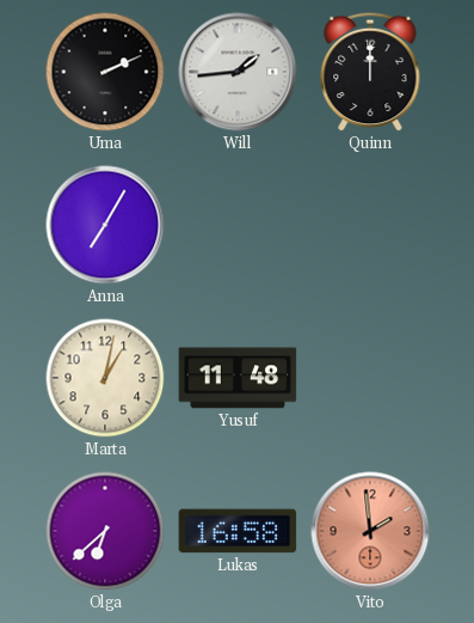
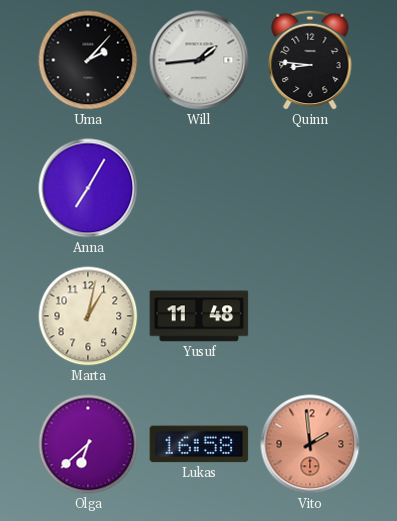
Uma: 2:11 -> 2:07 (88, 60)
Quinn: 12:00 -> 8:46 (310, 60)
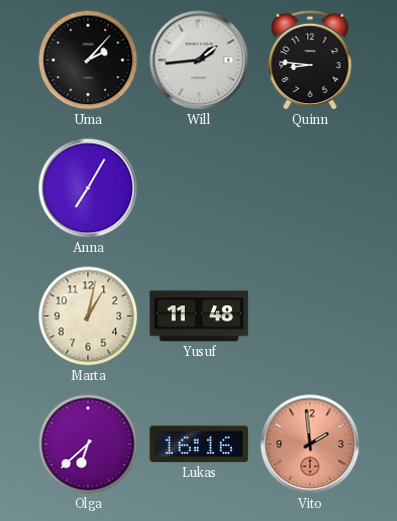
Lukas: 16:58 -> 16:16 (199, 444)
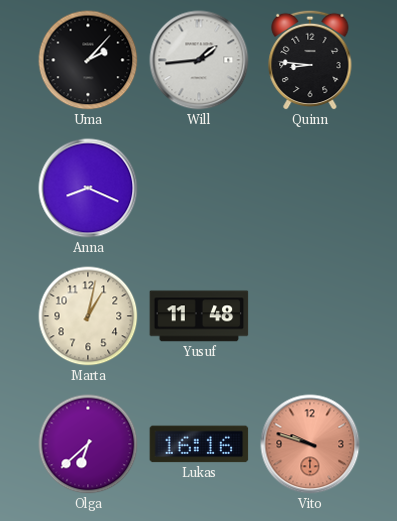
Anna: 7:05 -> 8:19 (88, 188)
Vito: 1:59 -> 9:48 (310, 444)
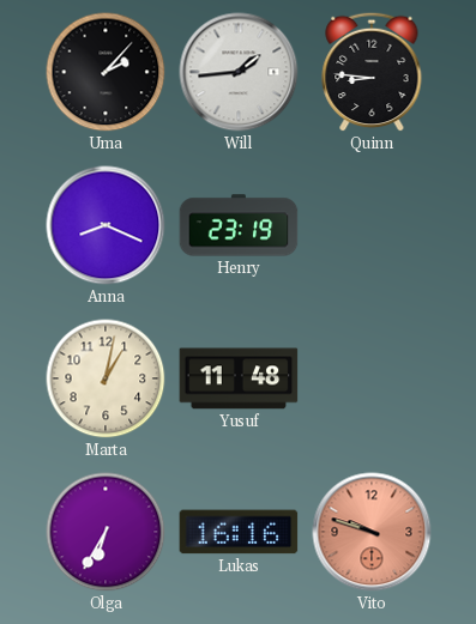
Henry: none -> 23:19 (239, 225)
Olga: 6:38 -> 6:35 (106, 532)
